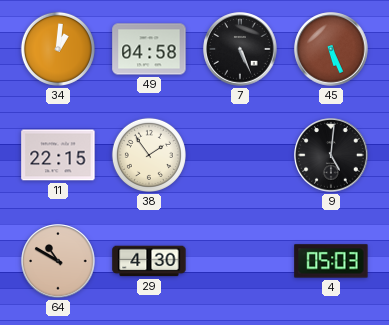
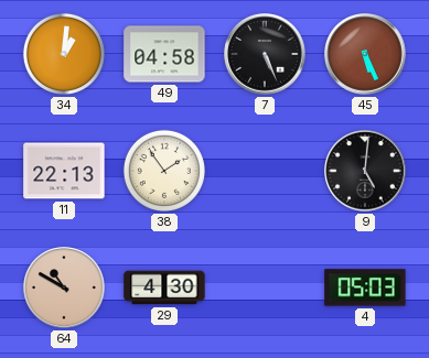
11: 22:15 -> 22:13 (64, 171)
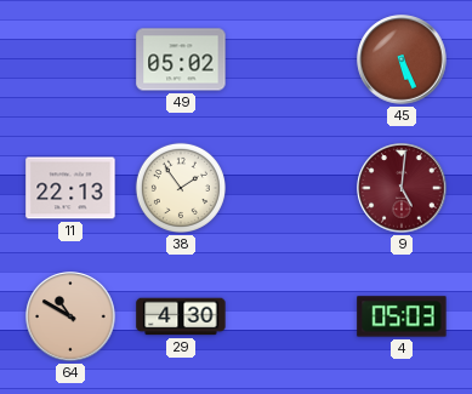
34: 1:01 -> none (64, 54)
49: 04:58 -> 05:02 (181, 59)
7: 5:26 -> none (265, 54)
9 dial: black -> burgundy (402, 188)
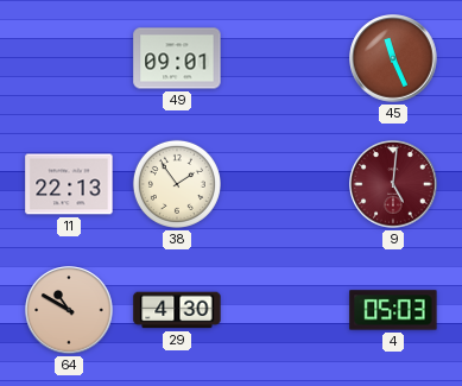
49: 05:02 -> 09:01 (177, 58)
45: 5:26 -> 11:26 (393, 58)
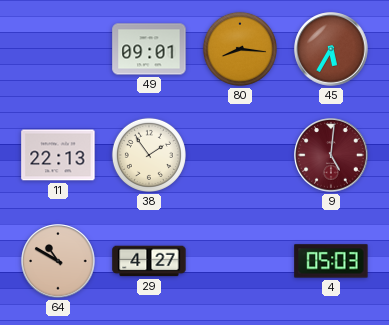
80: none -> 8:16 (240, 49)
45: 11:26 -> 5:35 (331, 49)
29: 4:30 -> 4:27 (149, 261)
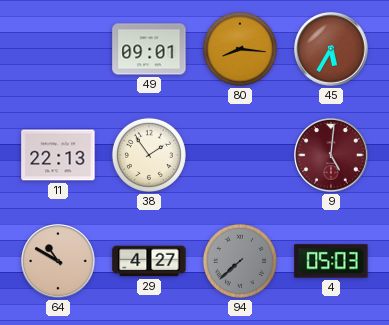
94: none -> 7:38 (240, 261)
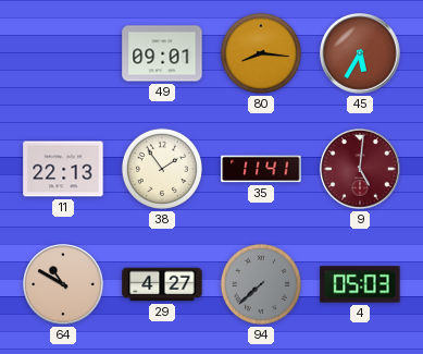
35: none -> 11:41 (261, 169)
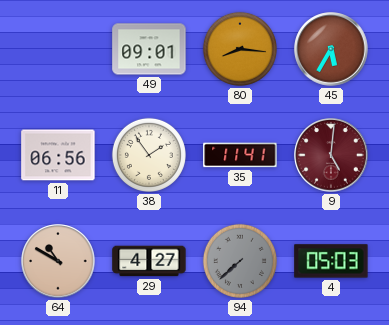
11: 22:13 -> 06:56 (58, 155)
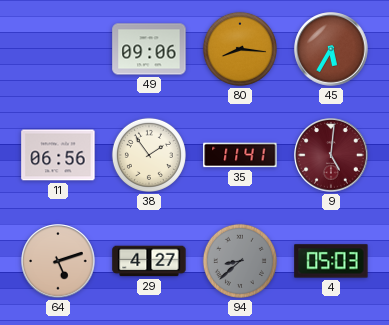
49: 09:01 -> 09:06 (149, 49)
64: 10:50 -> 5:12 (58, 261)
94: 7:38 -> 8:38 (240, 261)
